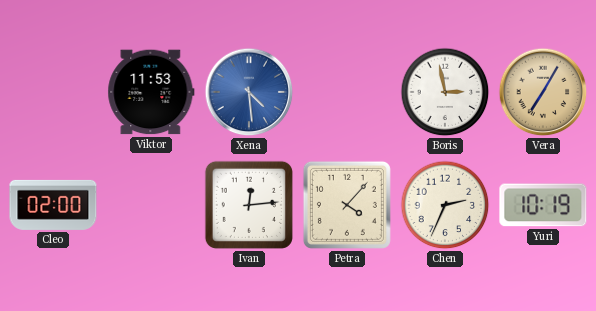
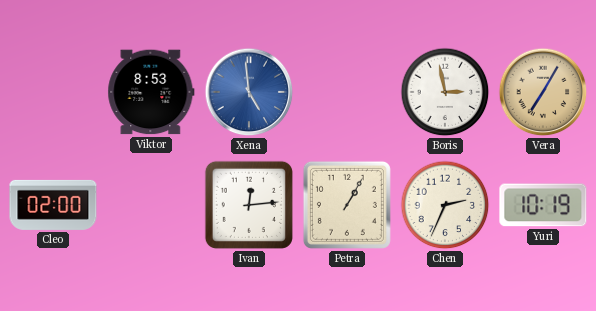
Viktor: 11:53 -> 8:53 (151, 92)
Xena: 4:29 -> 4:59 (249, 92)
Petra: 4:07 -> 1:05 (347, 205)
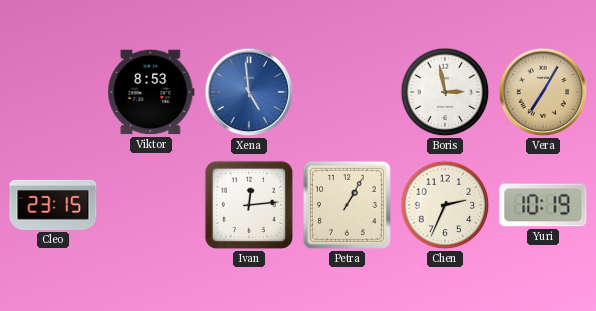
Cleo: 02:00 -> 23:15 (53, 205)
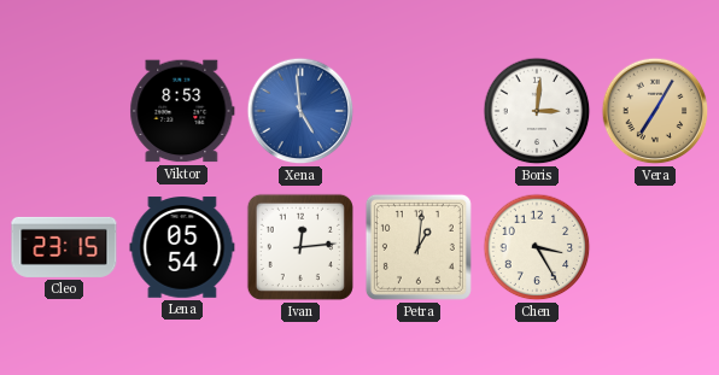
Boris: 2:58 -> 3:01 (537, 111)
Lena: none -> 05:54 (182, 247)
Petra: 1:05 -> 1:01 (419, 247)
Chen: 2:34 -> 3:25 (537, 247)
Yuri: 10:19 -> none (543, 205)
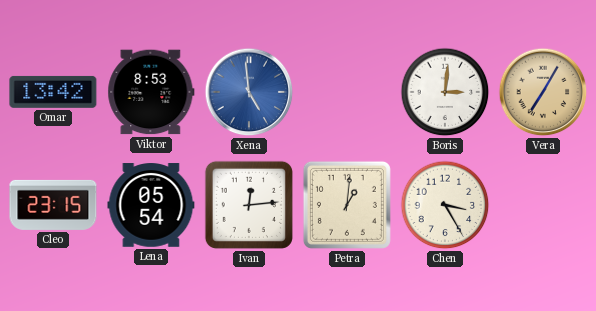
Omar: none -> 13:42 (53, 92)
